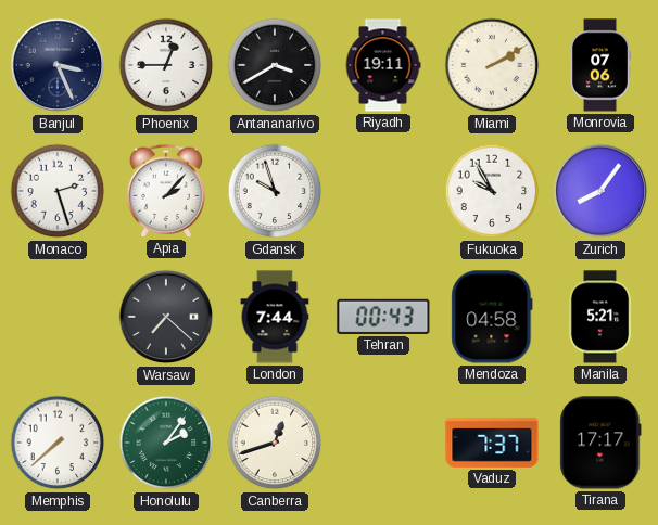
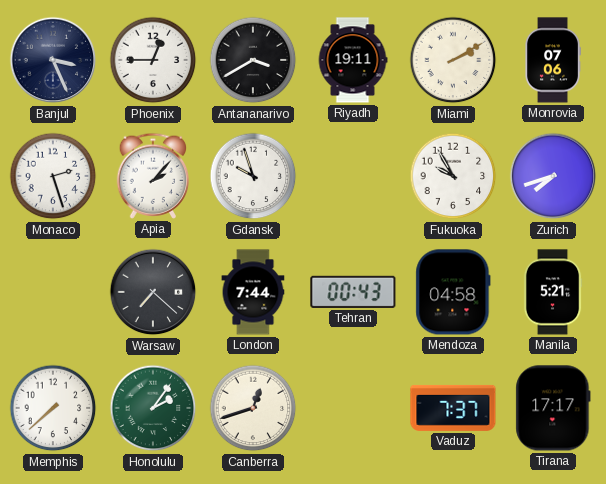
Zurich: 8:06 -> 7:42 (553, 176)
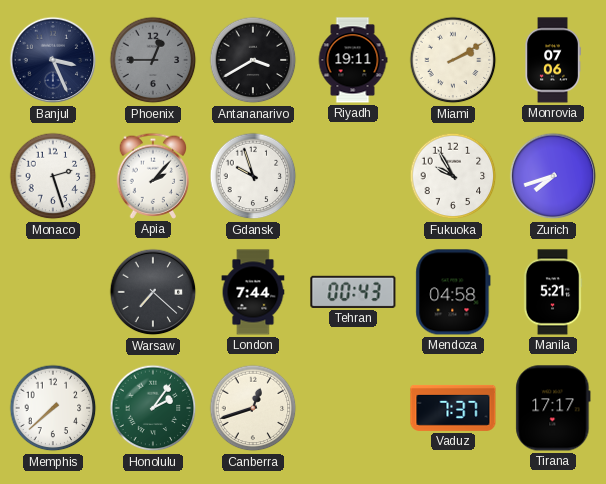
Phoenix dial: white -> grey (153, 60)
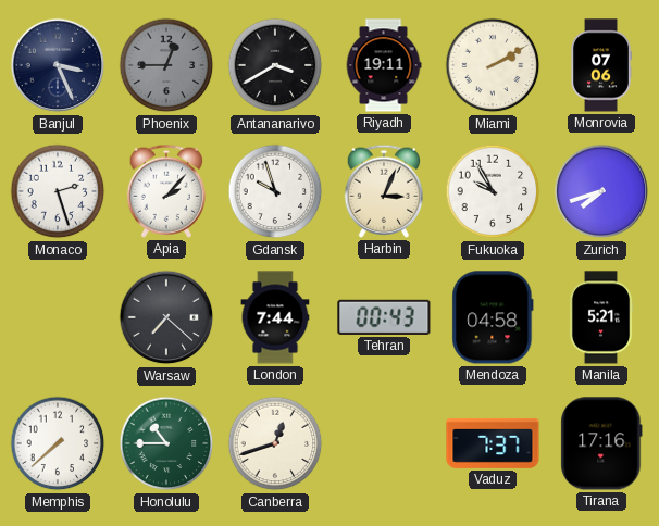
Harbin: none -> 3:04 (384, 191)
Honolulu: 2:06 -> 10:45 (166, 443)
Tirana: 17:17 -> 17:16 (601, 443)
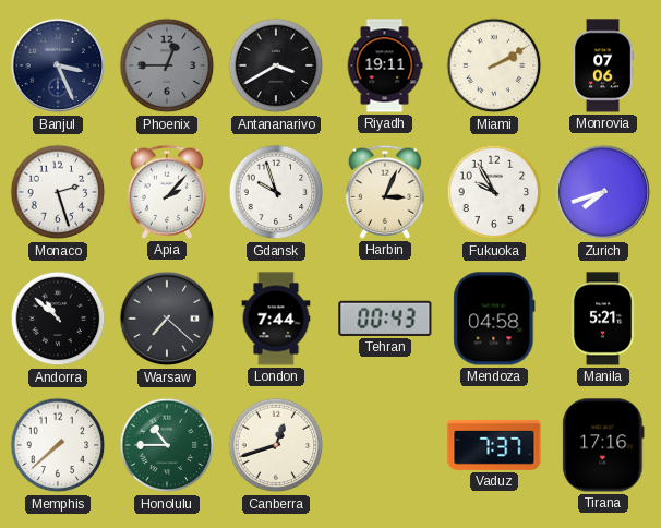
Andorra: none -> 10:52 (58, 319)
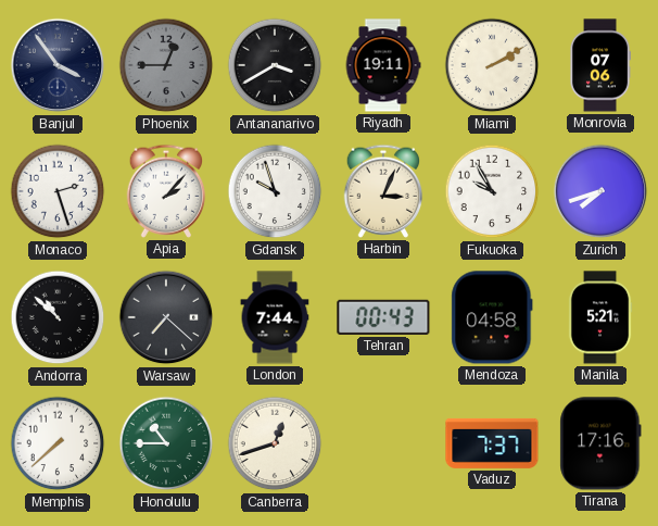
Banjul: 3:26 -> 3:54 (58, 65)
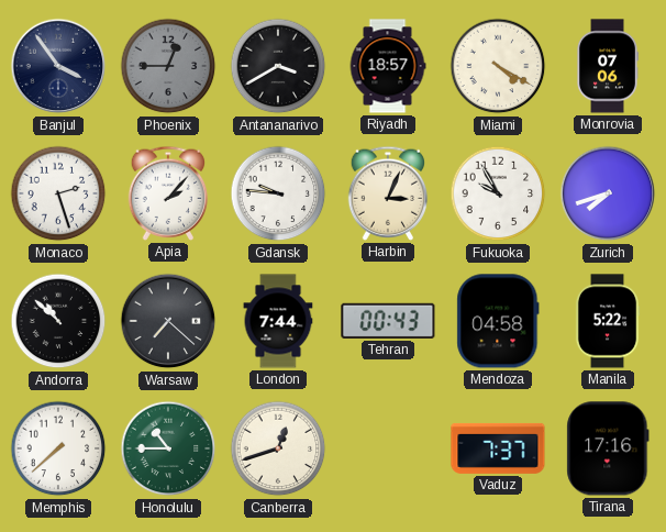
Riyadh: 19:11 -> 18:57 (388, 66)
Miami: 2:10 -> 4:20 (498, 66)
Gdansk: 9:57 -> 9:46 (278, 193)
Manila: 5:21 -> 5:22 (608, 321)
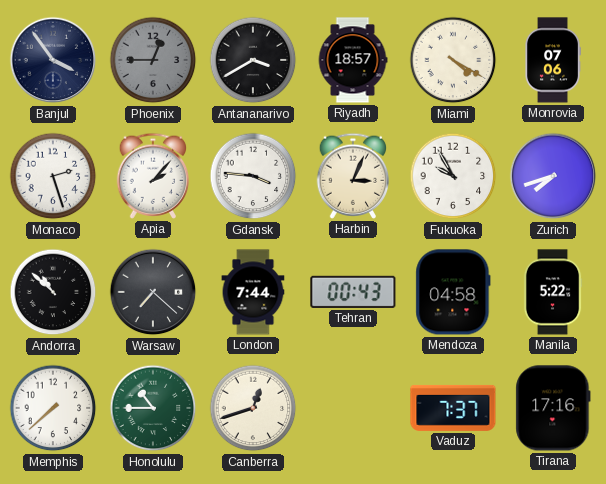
Gdansk: 9:46 -> 3:46 (253, 176)
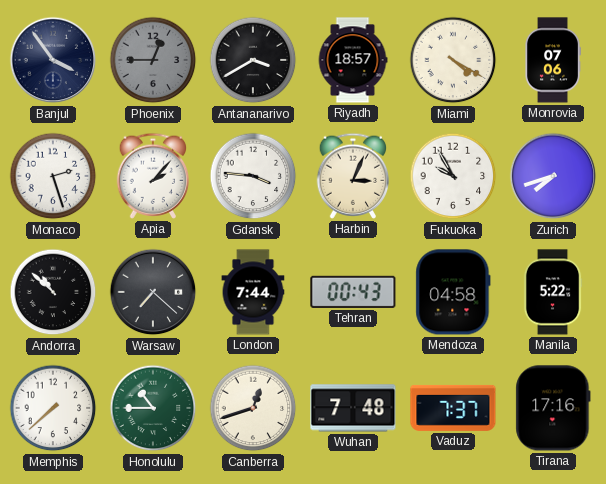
Wuhan: none -> 7:48 (353, 408)
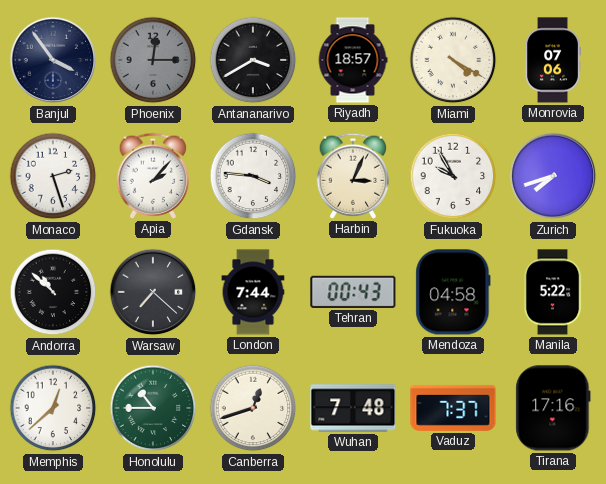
Phoenix: 12:45 -> 12:15 (153, 60)
Memphis: 7:38 -> 12:38 (53, 408)
